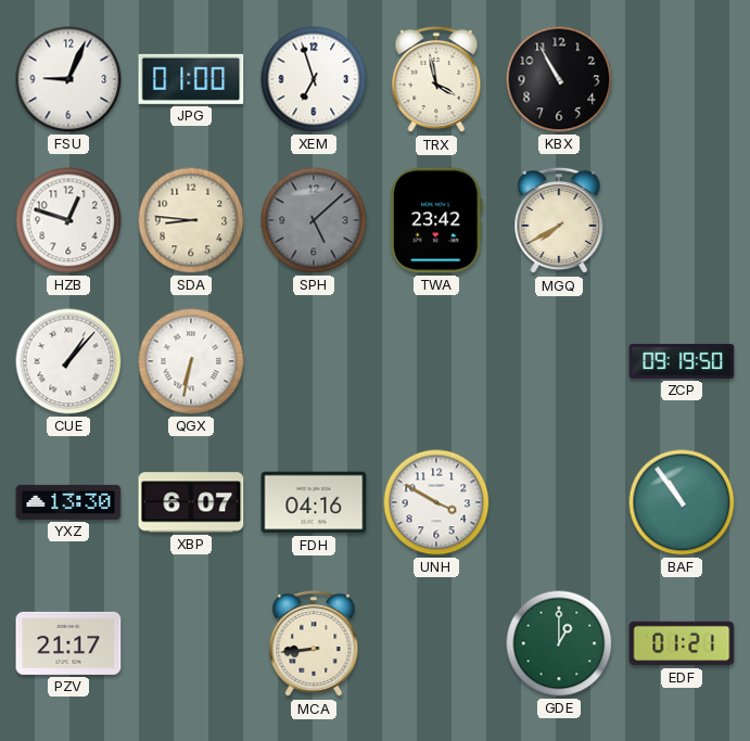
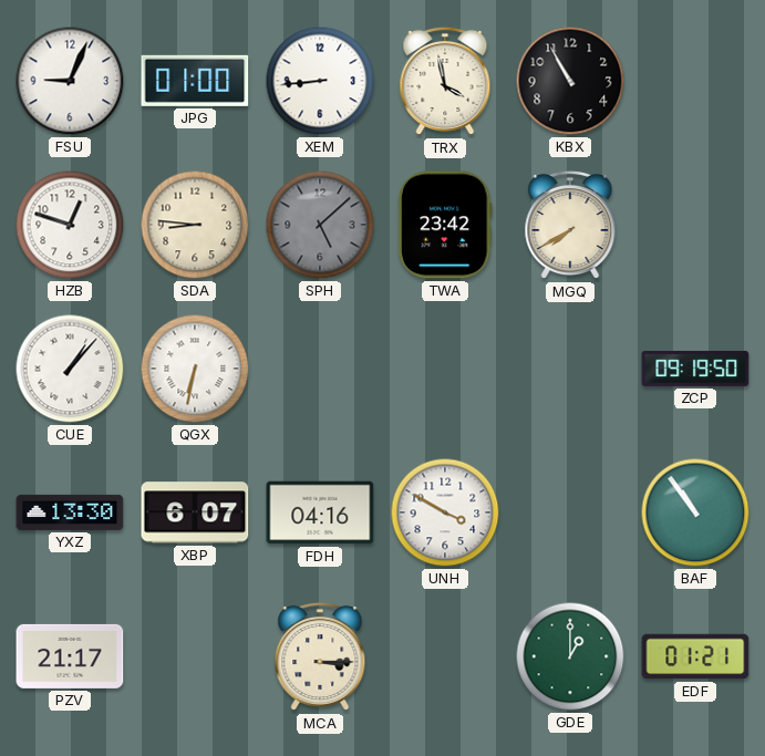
XEM: 6:57 -> 8:44 (320, 81)
MCA: 8:44 -> 3:15 (320, 656)
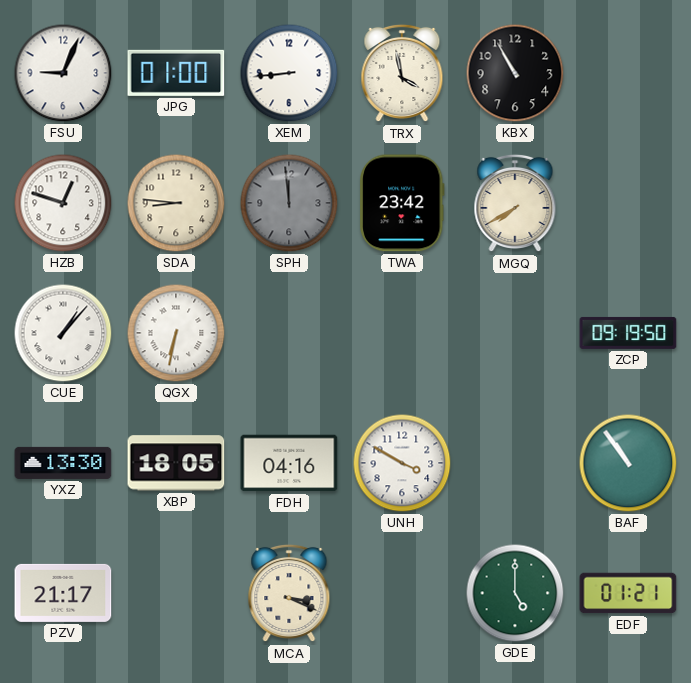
SPH: 5:08 -> 11:59 (289, 203)
XBP: 6:07 -> 18:05 (176, 463)
MCA: 3:15 -> 3:19 (289, 593)
GDE: 1:00 -> 5:00 (515, 593)
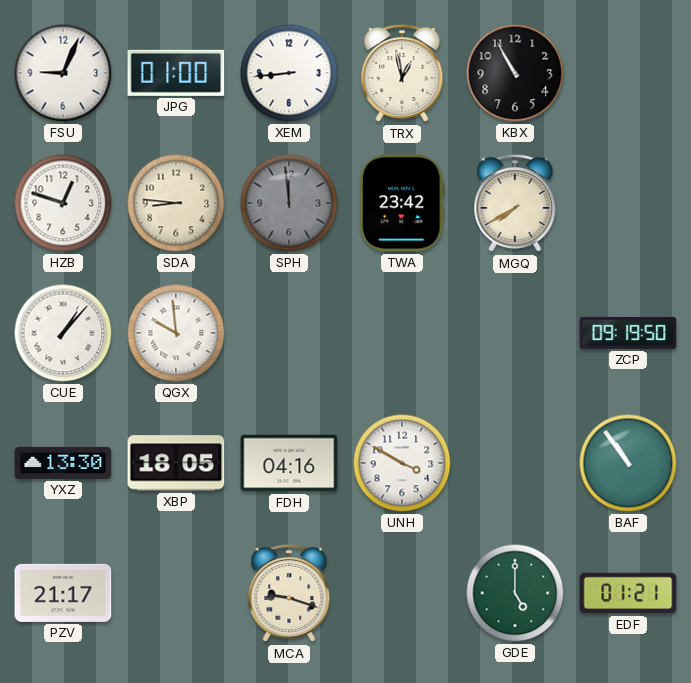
TRX: 3:58 -> 12:58 (402, 73)
QGX: 6:32 -> 9:59 (176, 333)
MCA: 3:19 -> 9:18 (289, 593)
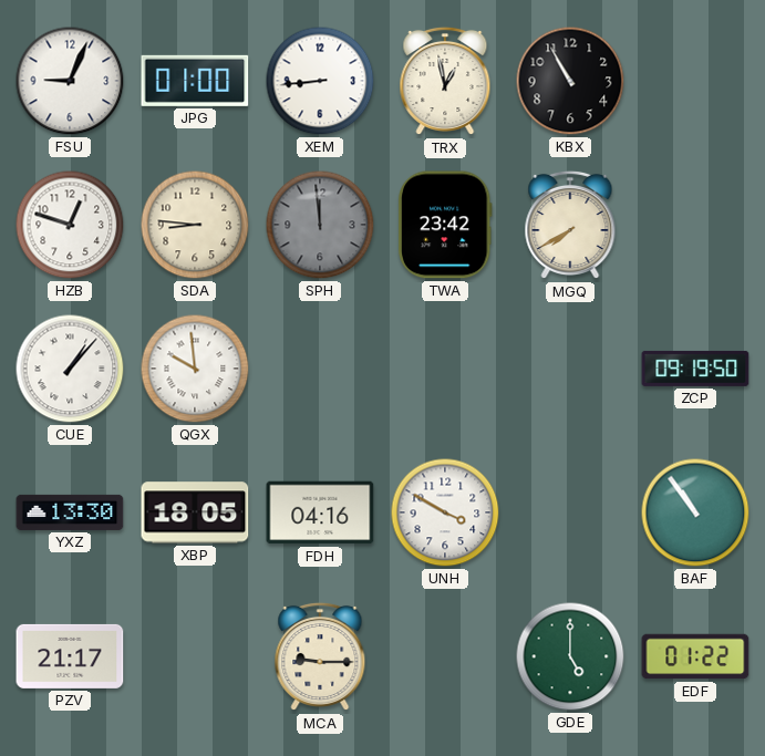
MCA: 9:18 -> 9:15 (320, 656)
EDF: 01:21 -> 01:22 (695, 656)
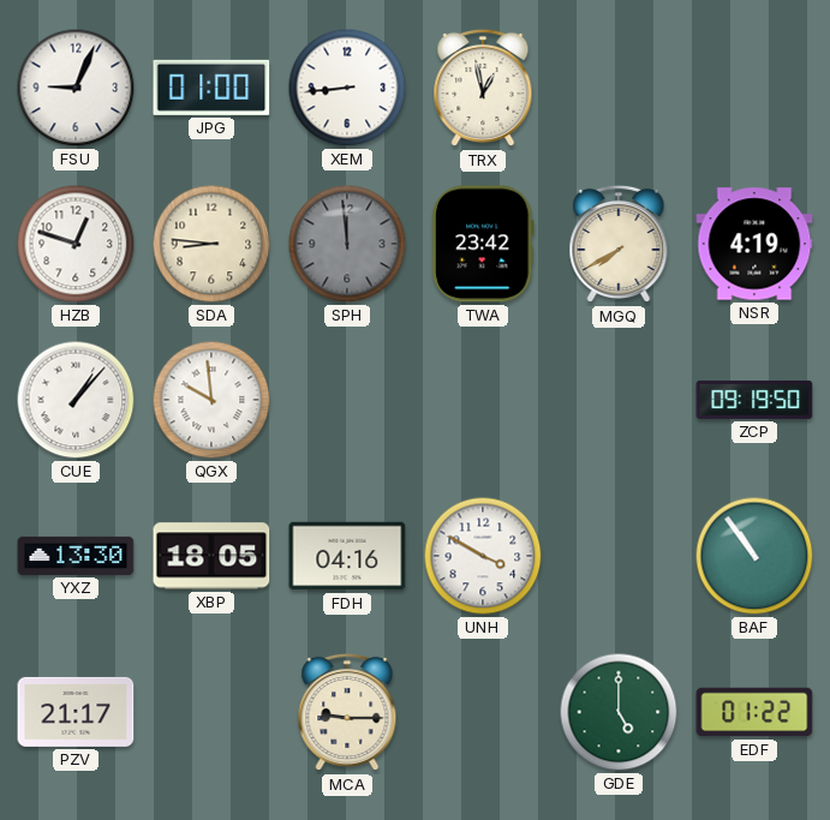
KBX: 10:55 -> none (570, 81)
NSR: none -> 4:19 (754, 244)
